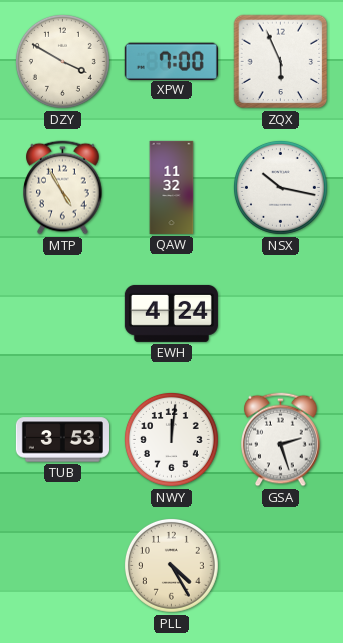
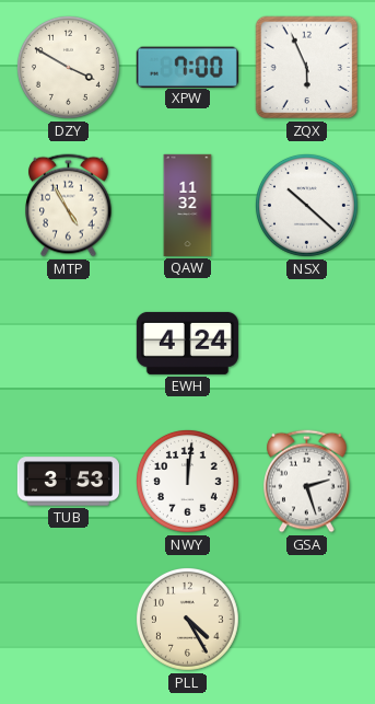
NSX: 10:17 -> 10:22 (306, 205)
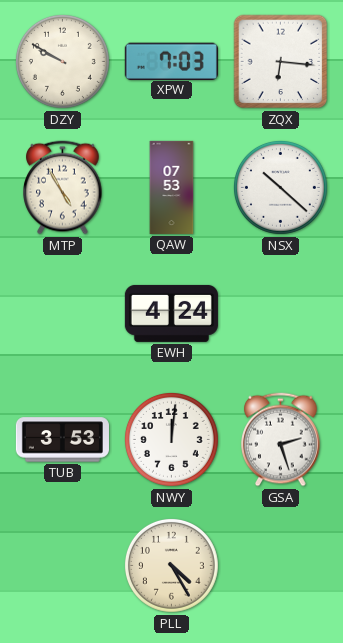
DZY: 3:50 -> 9:50 (62, 61)
XPW: 7:00 -> 7:03 (171, 61)
ZQX: 5:56 -> 6:16 (281, 62)
QAW: 11:32 -> 07:53 (172, 187)
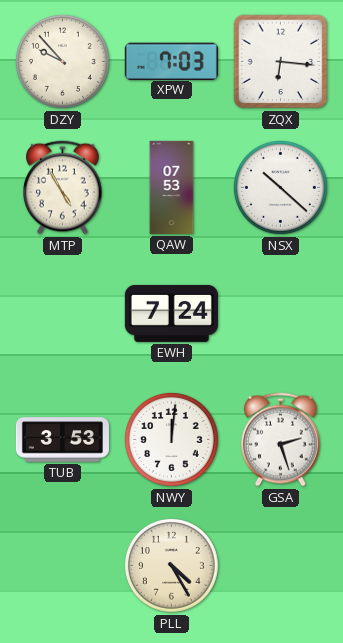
DZY: 9:50 -> 9:53 (62, 61)
EWH: 4:24 -> 7:24 (171, 313)
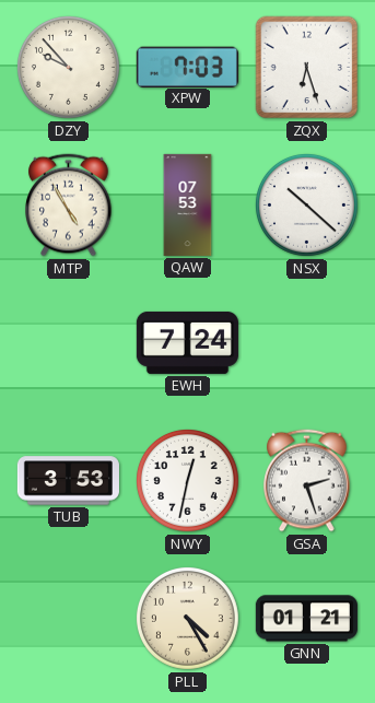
ZQX: 6:16 -> 6:27 (307, 68)
NWY: 12:01 -> 12:32 (187, 480)
GNN: none -> 01:21 (306, 619)
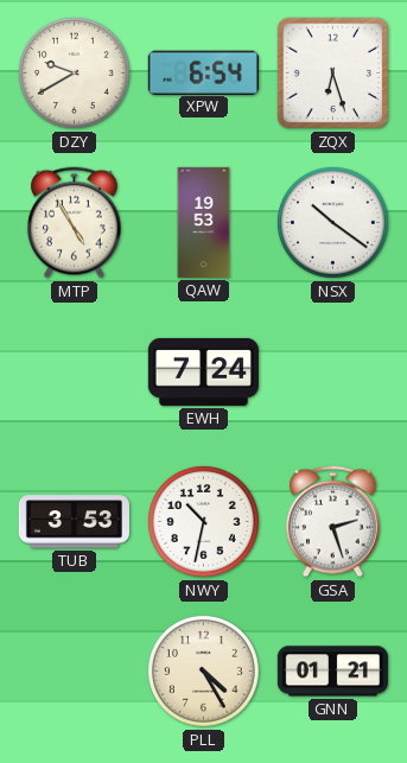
DZY: 9:53 -> 9:40 (74, 72)
XPW: 7:03 -> 6:54 (203, 72)
QAW: 07:53 -> 19:53 (204, 222)
NSX: 10:22 -> 10:21 (332, 222)
NWY: 12:32 -> 10:32 (203, 521)
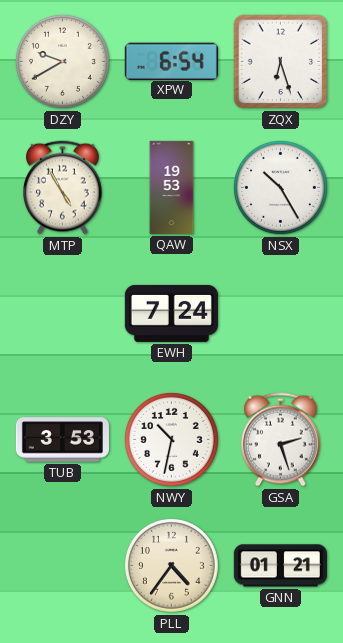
NSX: 10:21 -> 10:25 (280, 187)
PLL: 4:25 -> 4:36 (171, 565)
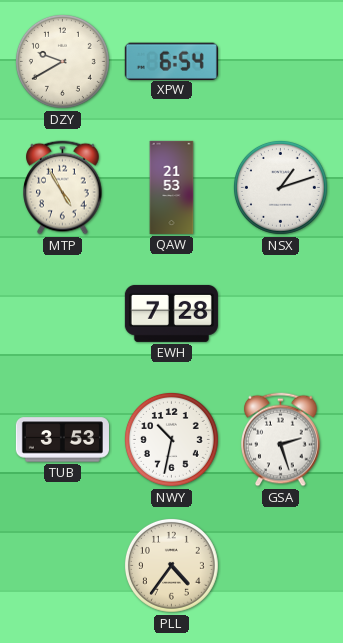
ZQX: 6:27 -> none (281, 62)
QAW: 19:53 -> 21:53 (172, 187)
NSX: 10:25 -> 1:12 (280, 187)
EWH: 7:24 -> 7:28 (171, 313)
GNN: 01:21 -> none (280, 566)
